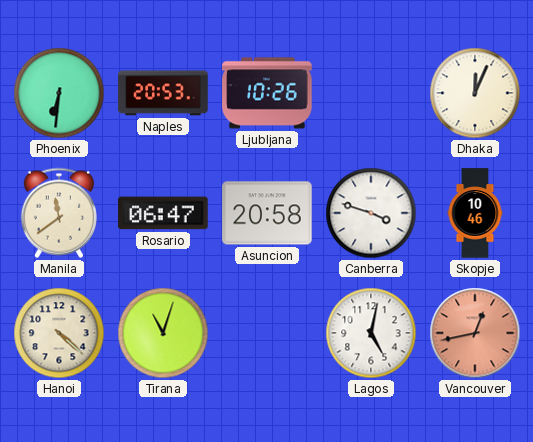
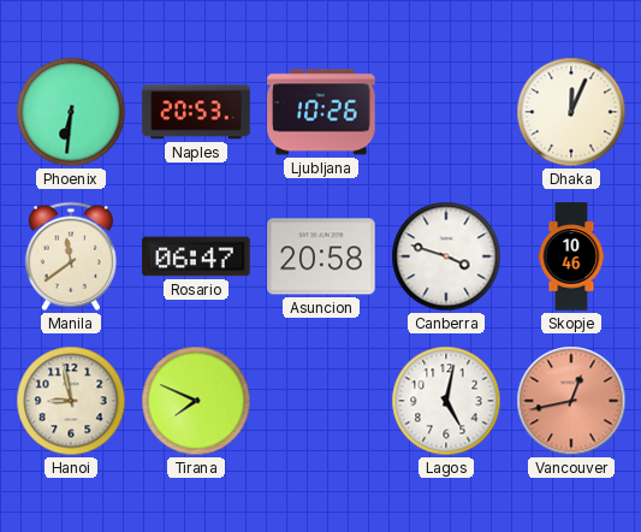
Hanoi: 4:22 -> 8:58 (71, 401)
Tirana: 11:03 -> 7:49 (196, 401)
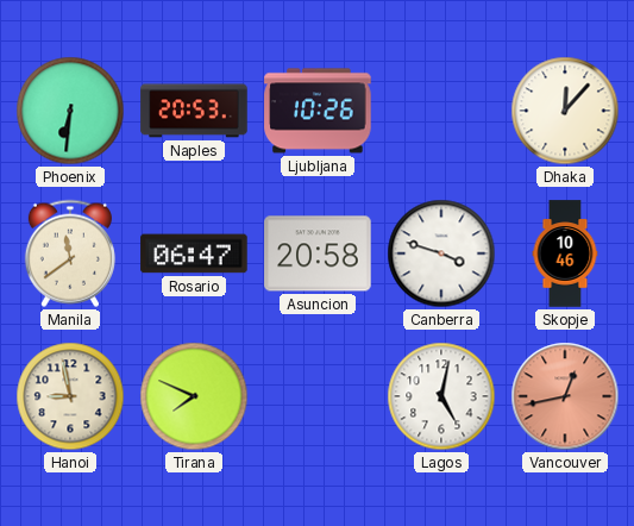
Dhaka: 12:04 -> 12:07 (565, 111)
